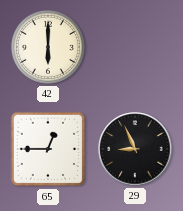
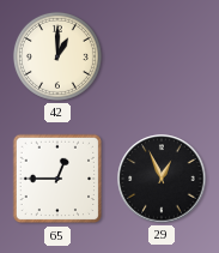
42: 6:00 -> 1:00 (57, 56)
29: 8:56 -> 12:56 (162, 179)
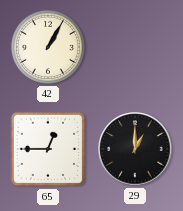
42: 1:00 -> 1:05 (48, 47)
29: 12:56 -> 1:00 (135, 149)
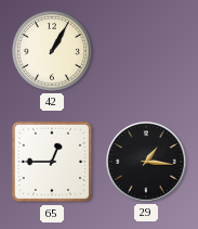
29: 1:00 -> 1:16 (146, 162)
